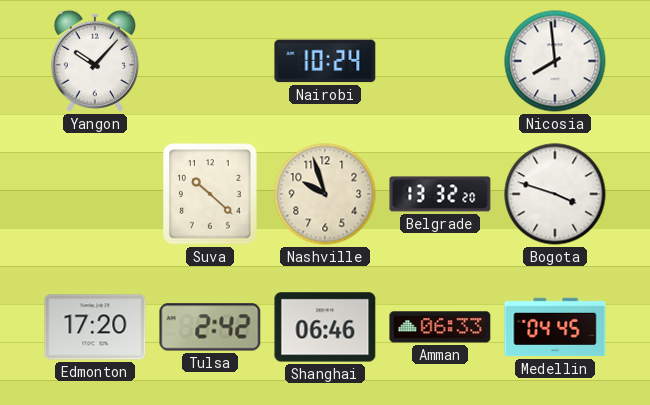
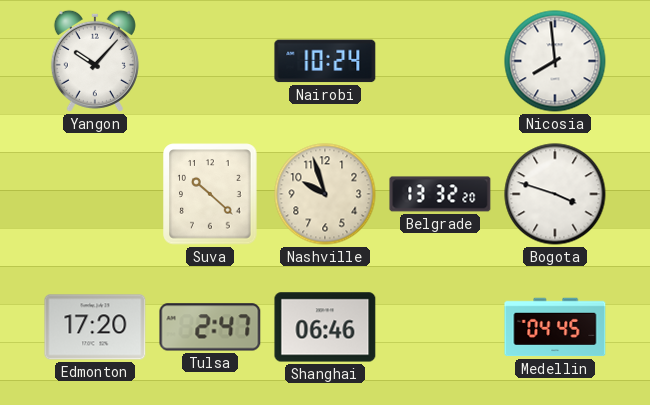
Tulsa: 2:42 -> 2:47 (210, 327)
Amman: 06:33 -> none (440, 327)
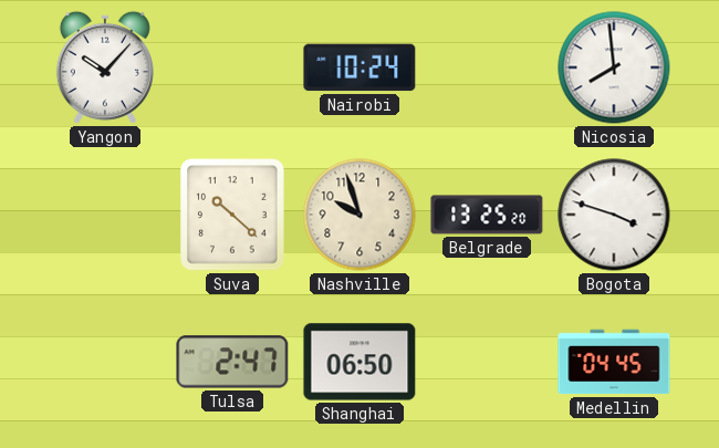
Belgrade: 13:32 -> 13:25 (487, 215)
Edmonton: 17:20 -> none (95, 327)
Shanghai: 06:46 -> 06:50 (359, 362)
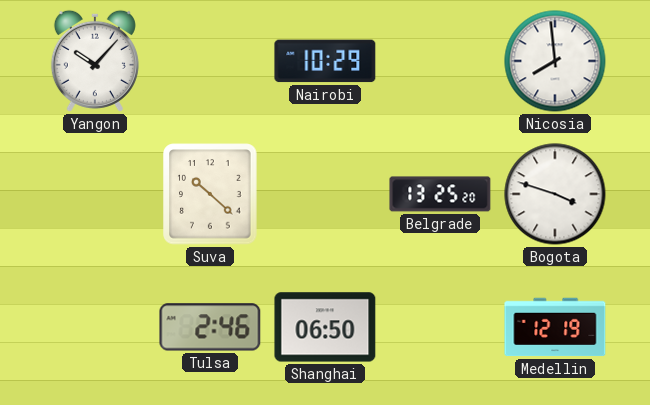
Nairobi: 10:24 -> 10:29 (325, 61)
Nashville: 9:57 -> none (359, 215)
Tulsa: 2:47 -> 2:46 (210, 327)
Medellin: 04:45 -> 12:19 (555, 327)
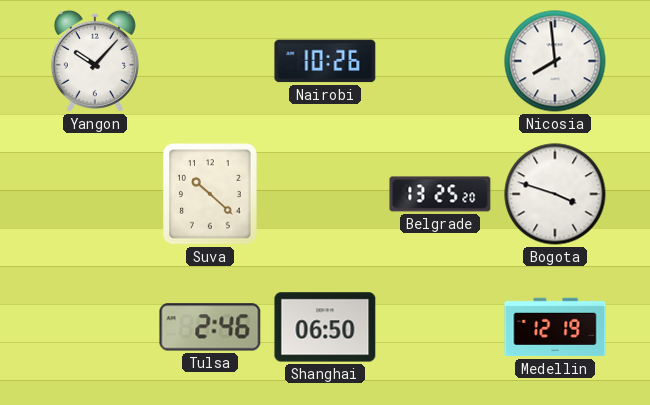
Nairobi: 10:29 -> 10:26 (325, 61)
